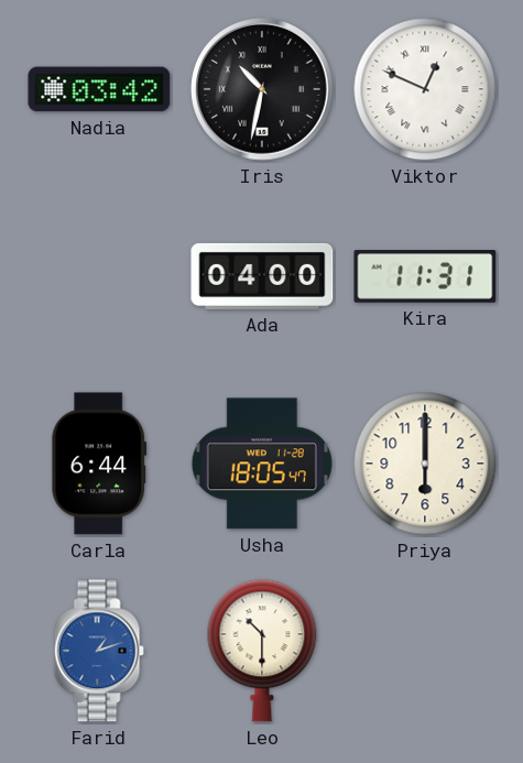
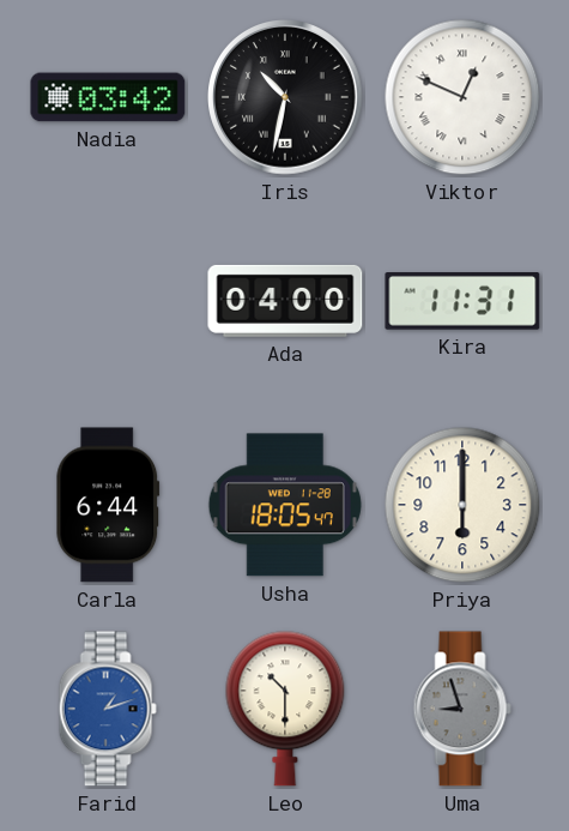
Uma: none -> 8:57 (462, 709)
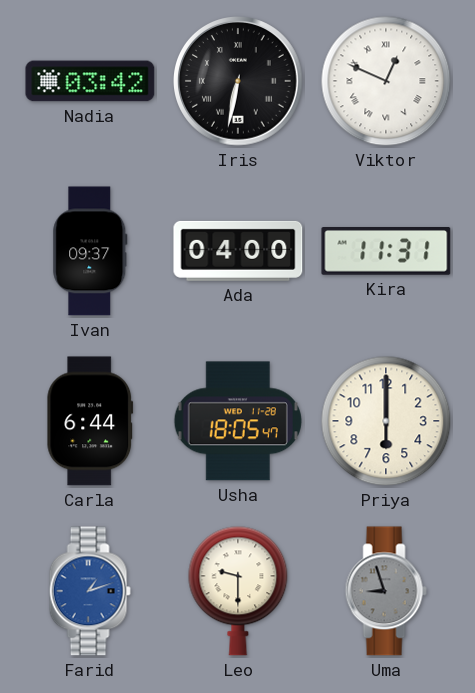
Iris: 10:32 -> 6:32 (239, 82)
Ivan: none -> 09:37 (90, 251)
Leo: 10:30 -> 9:30 (238, 591)
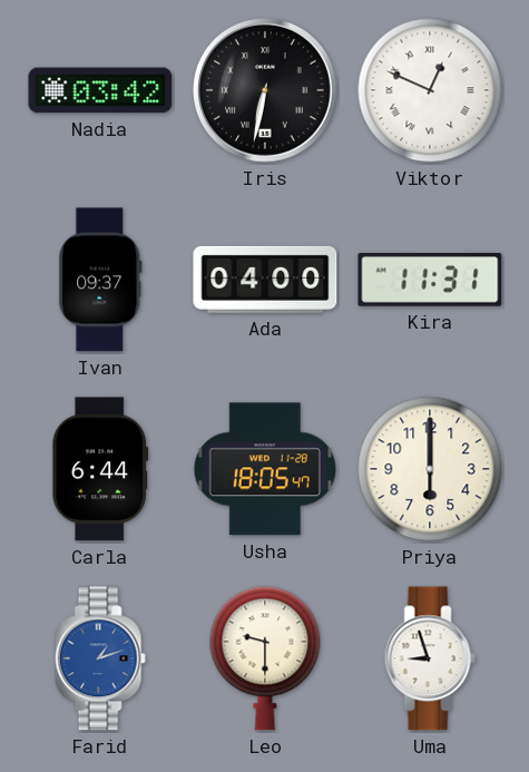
Uma dial: grey -> white (430, 658)
